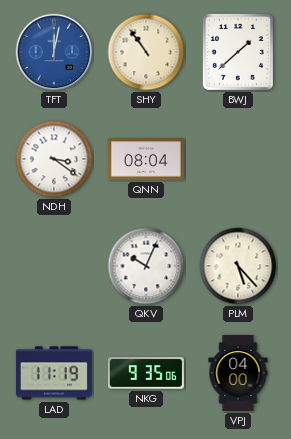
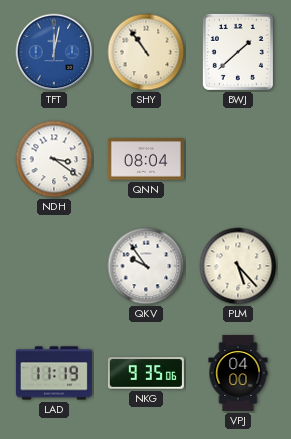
QKV: 10:04 -> 9:54 (146, 266)
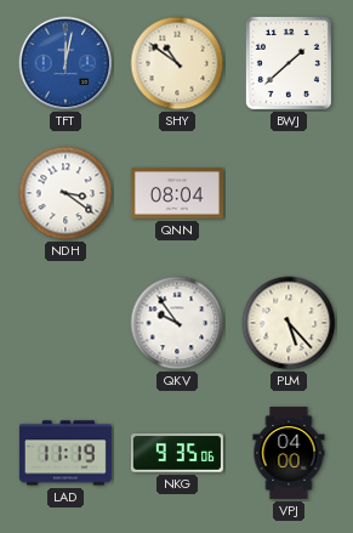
SHY: 10:54 -> 10:51 (177, 63)
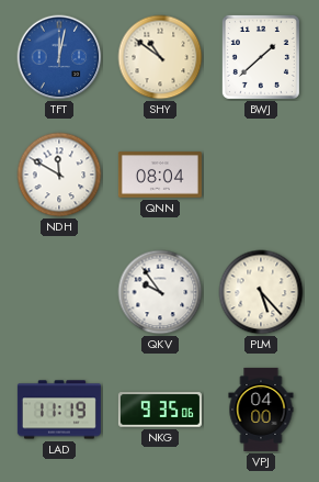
NDH: 3:21 -> 11:50 (59, 175)
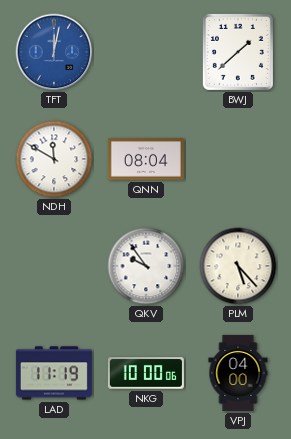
SHY: 10:51 -> none (160, 57)
NKG: 9:35 -> 10:00 (146, 373)
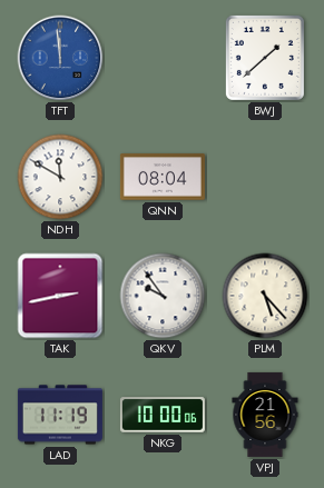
TFT: 12:02 -> 11:59 (60, 58)
TAK: none -> 2:43 (60, 296)
VPJ: 04:00 -> 21:56 (265, 415)
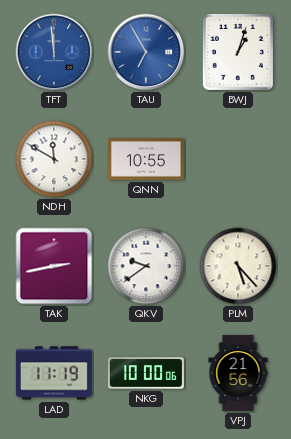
TAU: none -> 6:55 (146, 52)
BWJ: 1:38 -> 1:03 (238, 52)
QNN: 08:04 -> 10:55 (146, 159)
QKV: 9:54 -> 9:39 (146, 266)
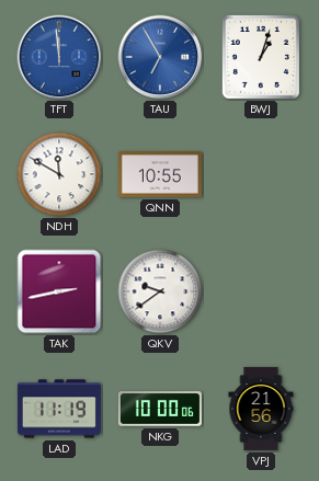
PLM: 5:23 -> none (238, 266)
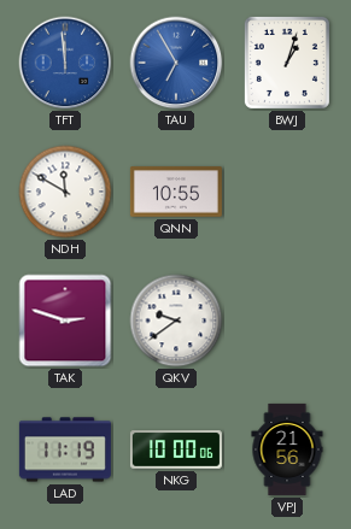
TAK: 2:43 -> 2:48 (65, 321)
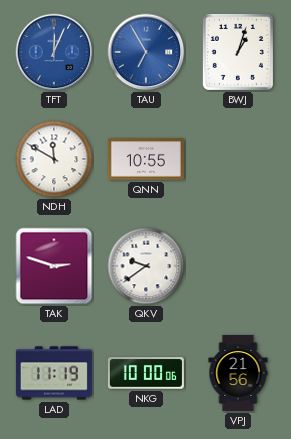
TFT: 11:59 -> 12:04 (54, 52)
